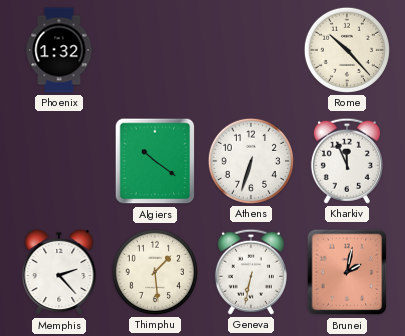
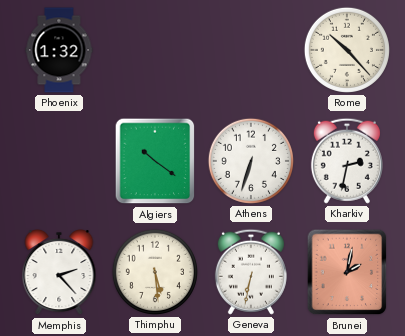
Kharkiv: 11:56 -> 2:32 (347, 161)
Thimphu: 1:29 -> 5:29 (155, 272)
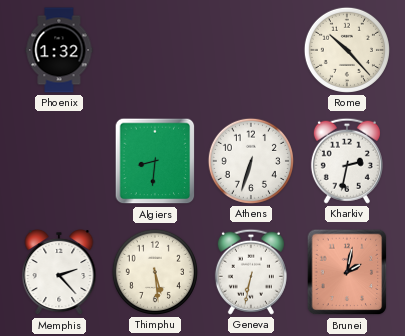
Algiers: 10:21 -> 8:31 (155, 161)
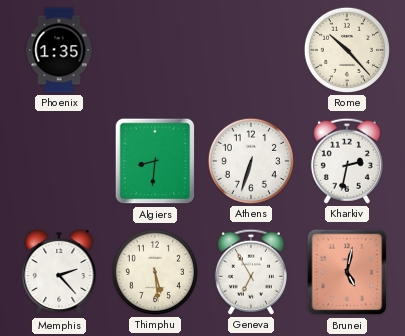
Phoenix: 1:32 -> 1:35 (59, 50)
Geneva: 6:32 -> 6:55 (251, 272)
Brunei: 2:02 -> 5:02 (347, 272)
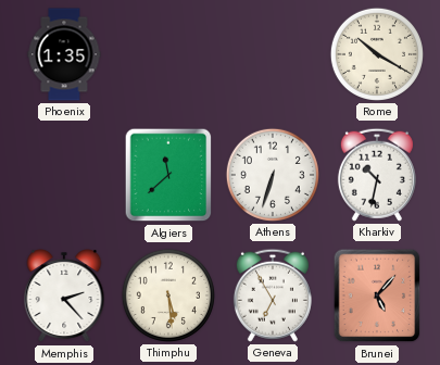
Rome: 10:23 -> 10:20 (377, 54)
Algiers: 8:31 -> 11:38 (168, 175)
Kharkiv: 2:32 -> 10:32 (377, 175)
Brunei: 5:02 -> 5:07 (377, 295)
